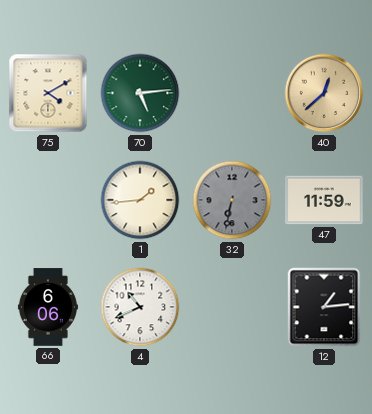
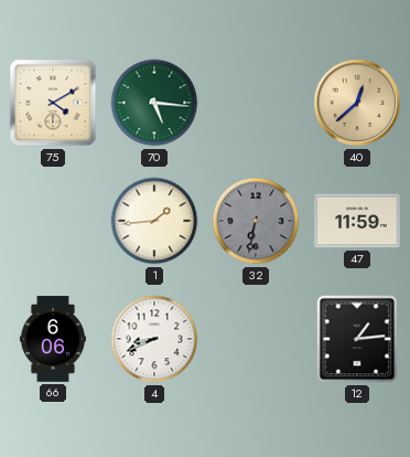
70: 5:14 -> 5:16 (154, 103)
4: 10:41 -> 8:41 (154, 339)
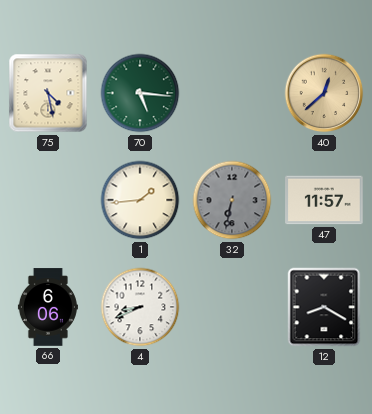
75: 4:10 -> 4:28 (48, 93)
47: 11:59 -> 11:57 (324, 200)
12: 1:14 -> 8:20 (324, 307)
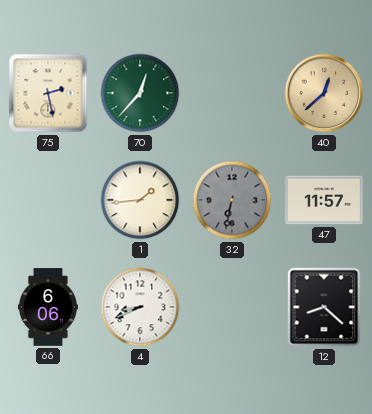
75: 4:28 -> 2:28 (48, 93)
70: 5:16 -> 12:37 (140, 93)
12: 8:20 -> 8:22 (324, 307)
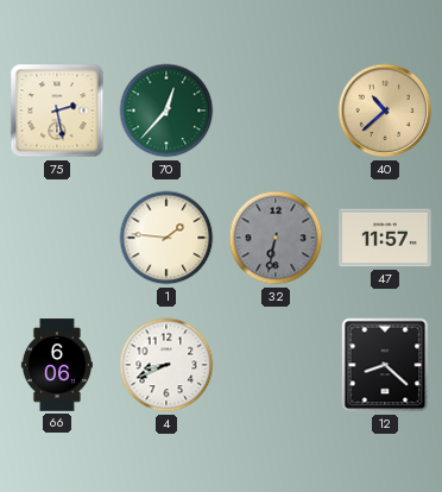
40: 12:38 -> 10:38 (385, 111)
1: 1:44 -> 1:46 (166, 238)
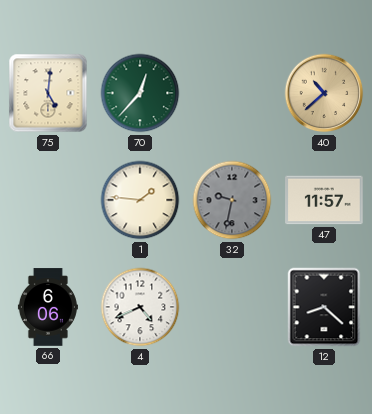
75: 2:28 -> 5:01 (48, 93)
32: 6:32 -> 9:32 (232, 200)
4: 8:41 -> 4:41 (140, 307)
